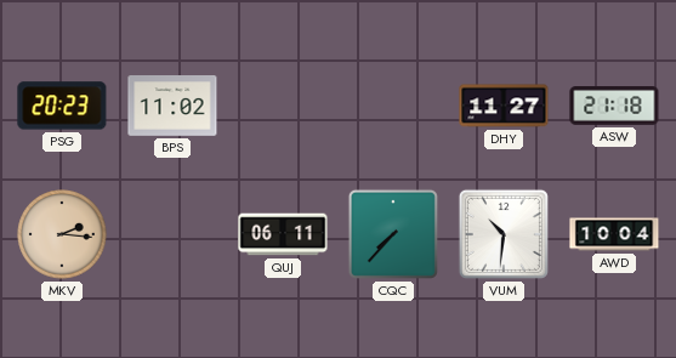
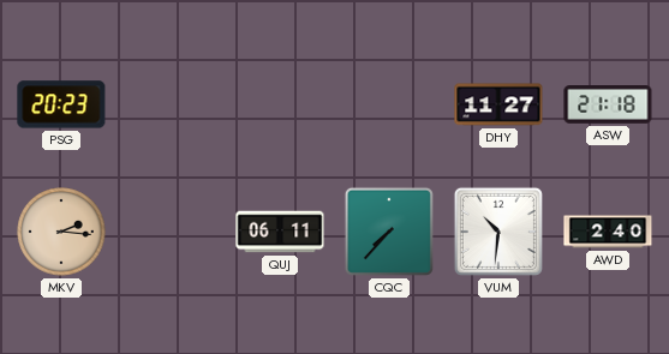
BPS: 11:02 -> none (172, 107)
AWD: 10:04 -> 2:40 (608, 232)
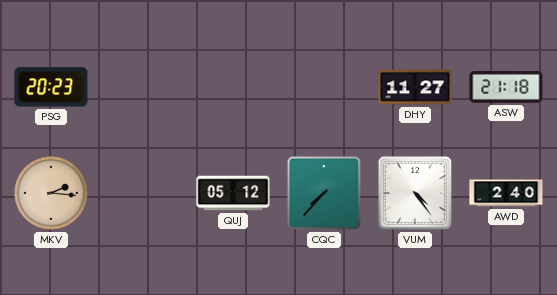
QUJ: 06:11 -> 05:12 (233, 193)
VUM: 10:31 -> 4:24 (415, 193)
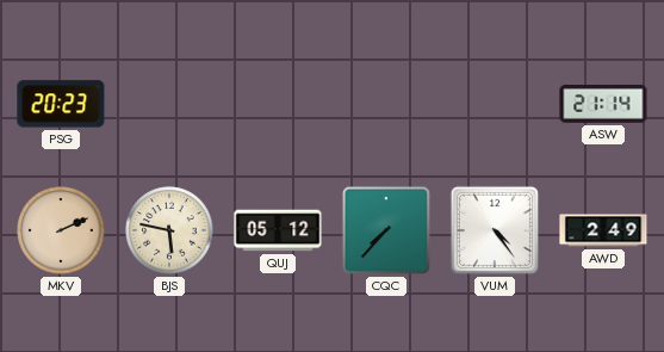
DHY: 11:27 -> none (415, 87)
ASW: 21:18 -> 21:14 (603, 105)
MKV: 2:16 -> 2:11 (61, 230)
BJS: none -> 5:47 (169, 230)
AWD: 2:40 -> 2:49 (603, 230)
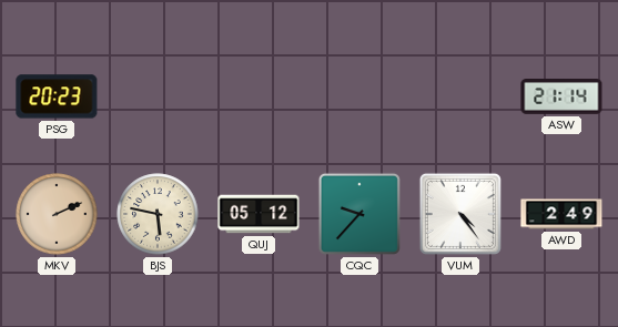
CQC: 7:37 -> 9:37 (359, 214)
